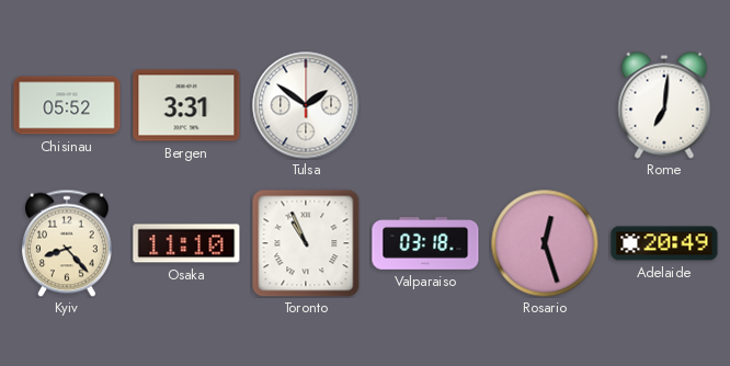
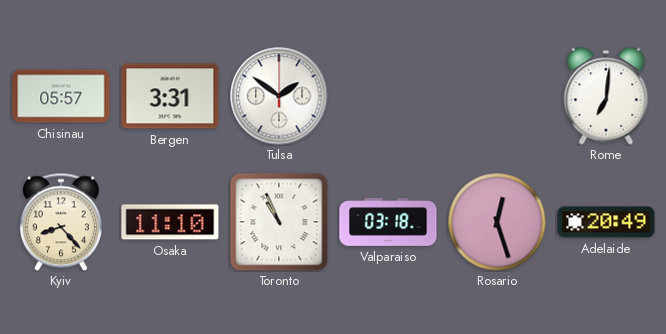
Chisinau: 05:52 -> 05:57 (61, 96)
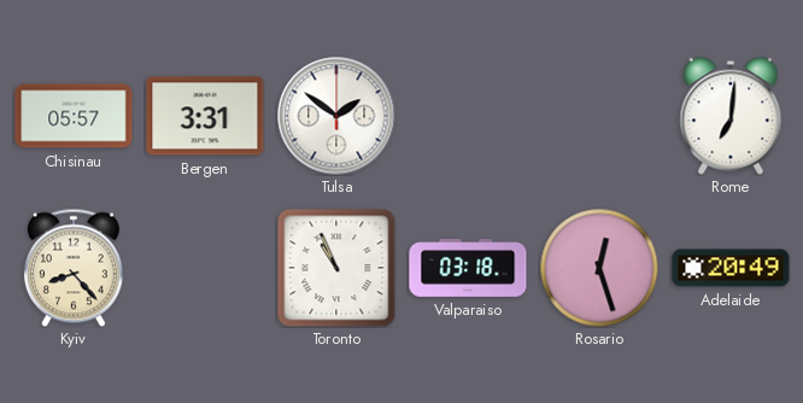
Osaka: 11:10 -> none (170, 222)
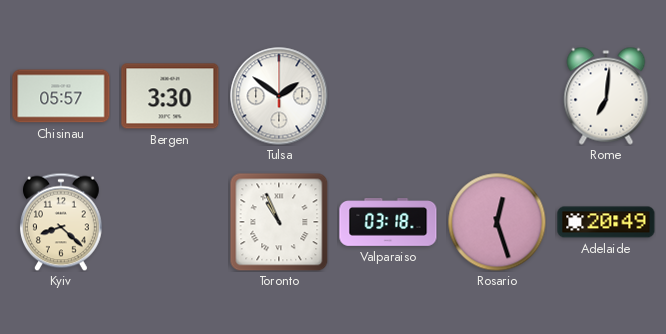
Bergen: 3:31 -> 3:30 (170, 96)
Kyiv: 8:23 -> 8:22 (61, 222)
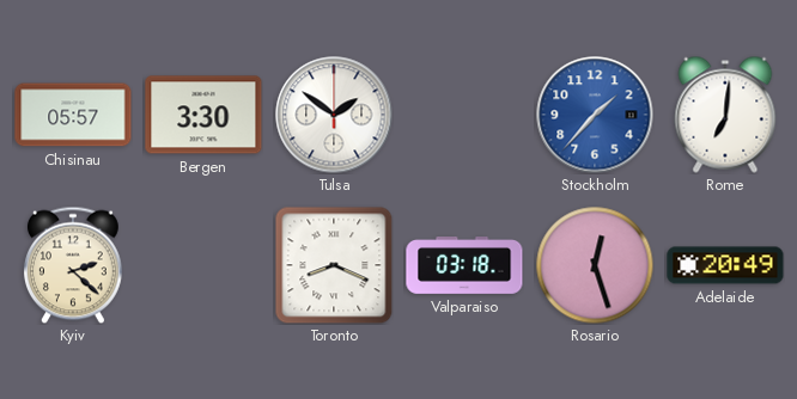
Stockholm: none -> 1:37 (595, 115)
Kyiv: 8:22 -> 2:22 (73, 265)
Toronto: 10:56 -> 8:19 (334, 265)
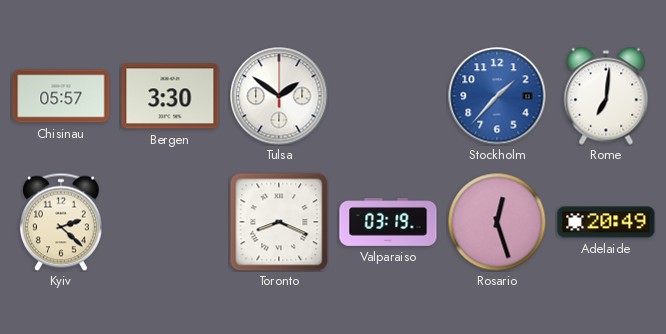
Valparaiso: 03:18 -> 03:19 (388, 223)
